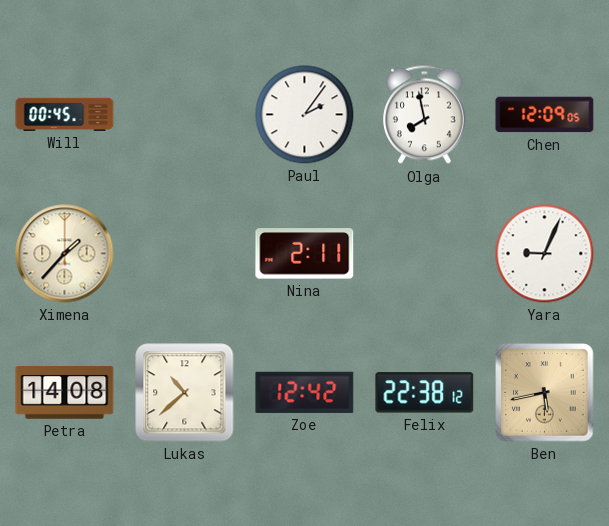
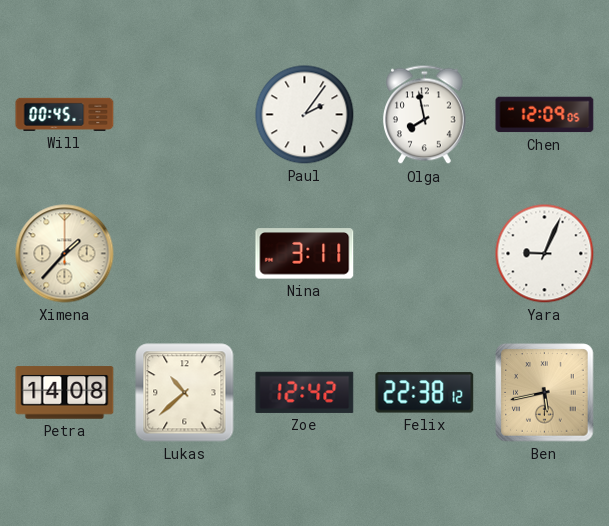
Nina: 2:11 -> 3:11 (305, 254)
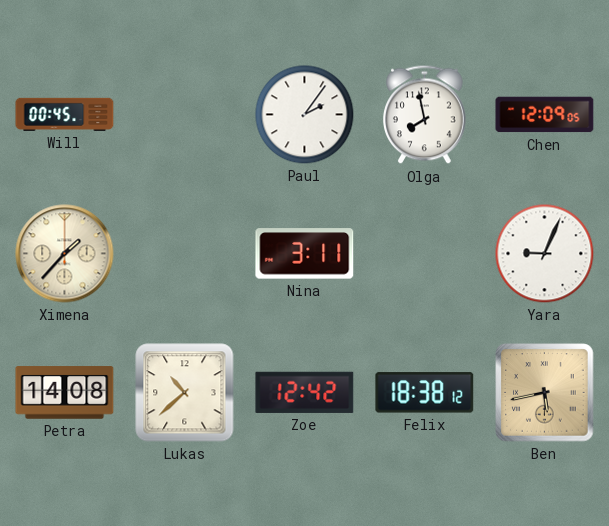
Felix: 22:38 -> 18:38 (425, 393)
